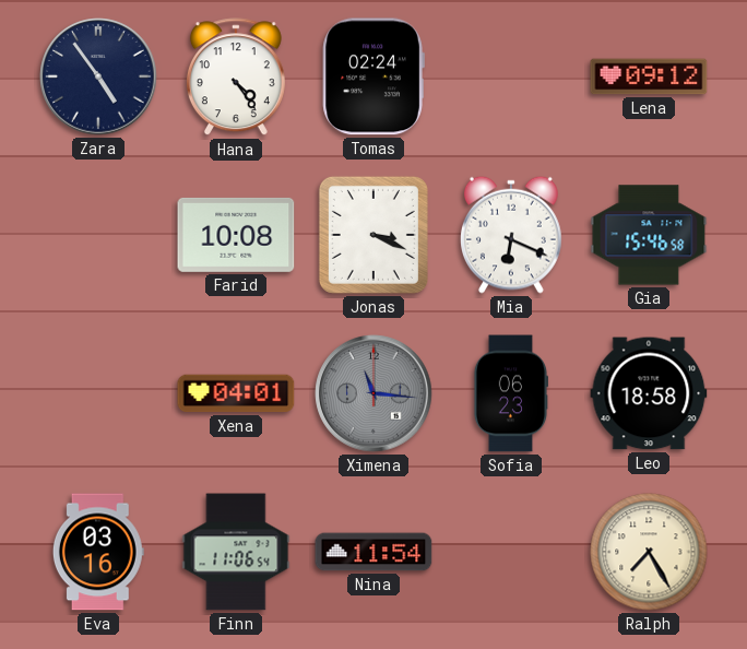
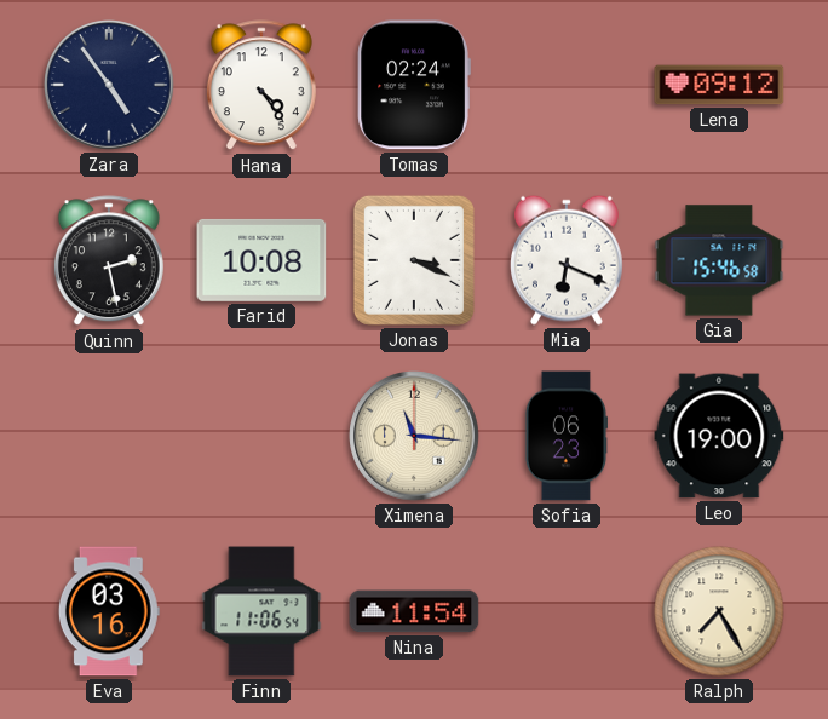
Quinn: none -> 2:28 (109, 261)
Xena: 04:01 -> none (236, 393)
Ximena dial: grey -> cream (414, 436)
Leo: 18:58 -> 19:00 (719, 436)
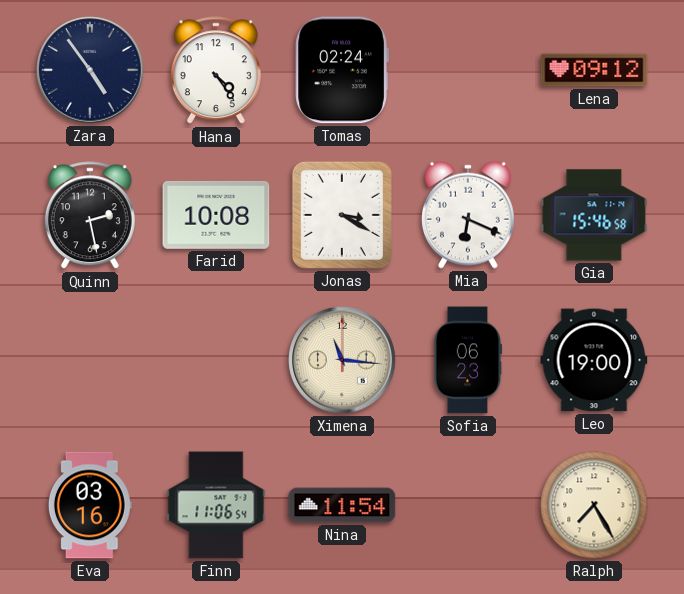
Jonas: 3:19 -> 3:20 (342, 215)
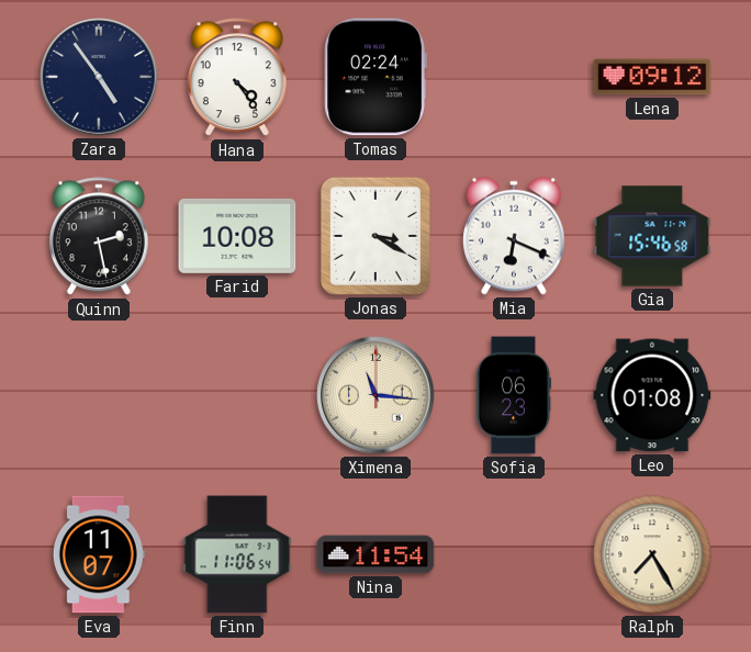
Leo: 19:00 -> 01:08 (652, 395)
Eva: 03:16 -> 11:07 (99, 554)
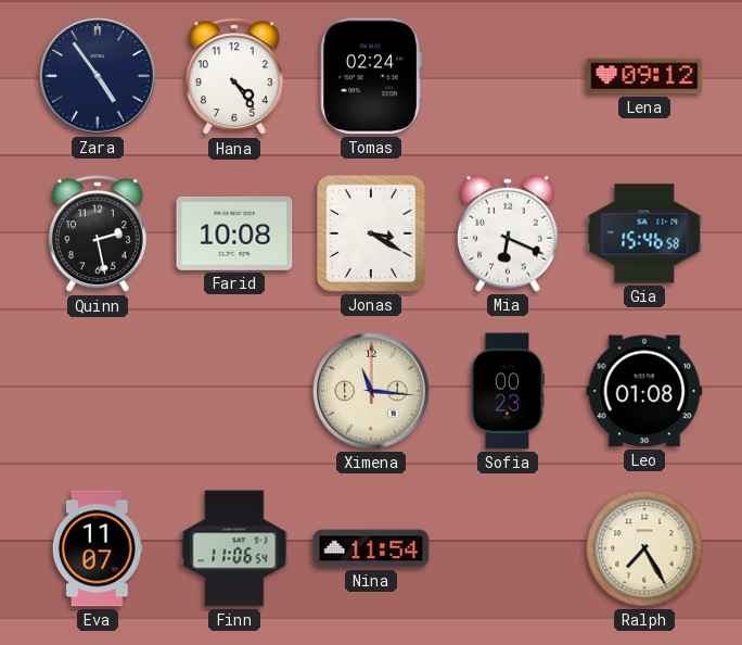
Sofia: 06:23 -> 00:23 (507, 391)
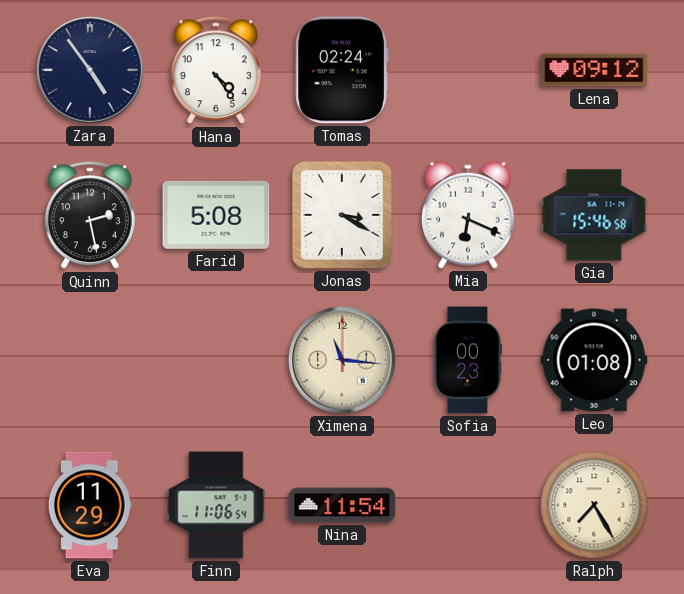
Farid: 10:08 -> 5:08 (216, 215)
Eva: 11:07 -> 11:29 (90, 505)
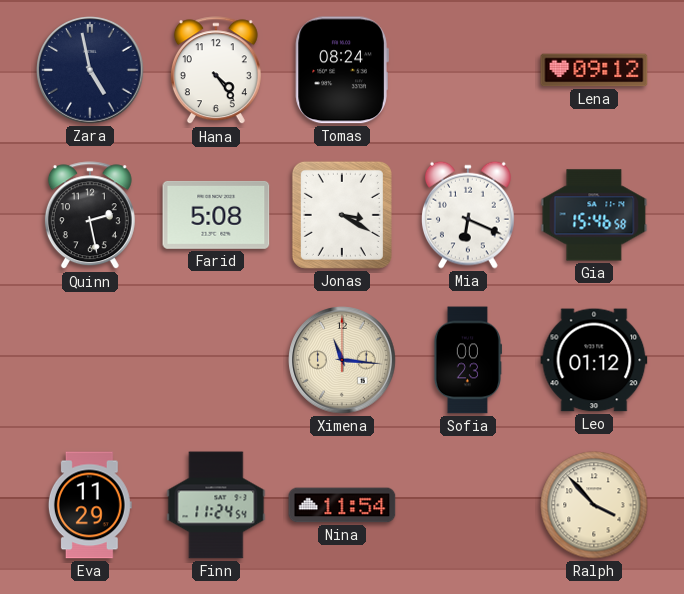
Zara: 4:54 -> 4:58 (90, 70)
Tomas: 02:24 -> 08:24 (342, 70)
Leo: 01:08 -> 01:12 (594, 360)
Finn: 11:06 -> 11:24 (216, 505)
Ralph: 7:25 -> 3:53 (594, 505)
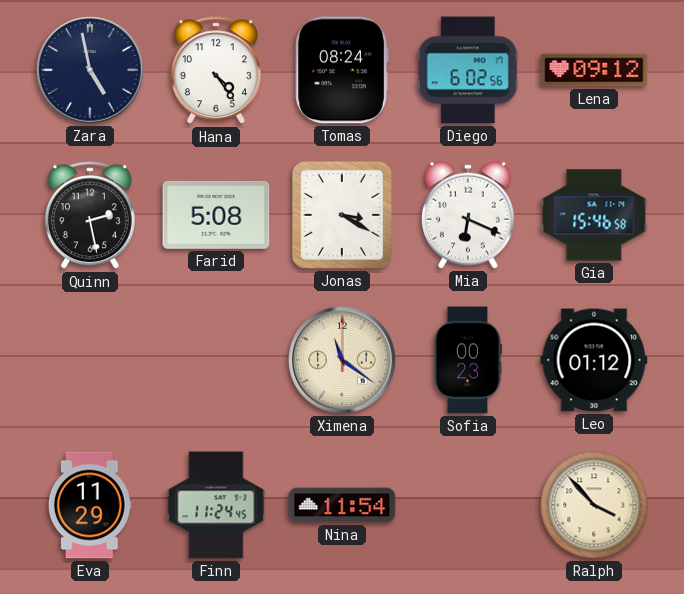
Diego: none -> 6:02 (468, 70)
Ximena: 11:16 -> 11:21 (342, 360)
Finn: 11:24:54 -> 11:24:45 (216, 505)
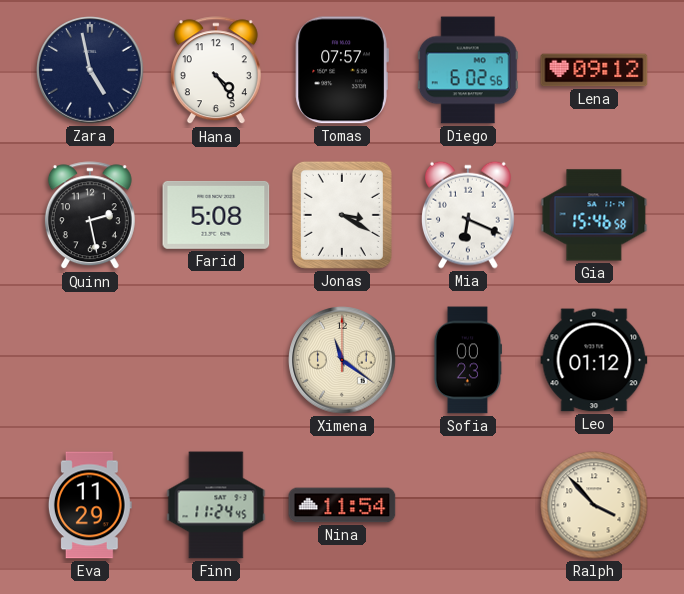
Tomas: 08:24 -> 07:57 (342, 70)
